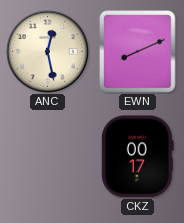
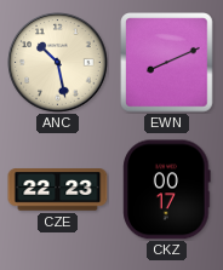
ANC: 12:28 -> 10:28 (58, 63)
CZE: none -> 22:23 (58, 190)
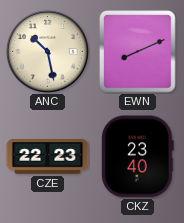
CKZ: 00:17 -> 23:40 (138, 157)
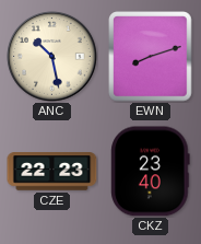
EWN: 8:11 -> 8:12 (151, 57)
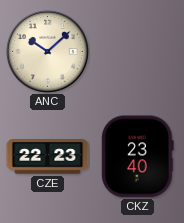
ANC: 10:28 -> 10:08 (48, 52)
EWN: 8:12 -> none (151, 57)
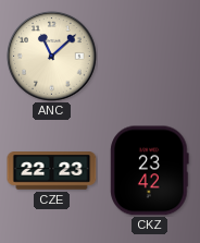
ANC: 10:08 -> 11:08 (52, 57)
CKZ: 23:40 -> 23:42 (150, 171)
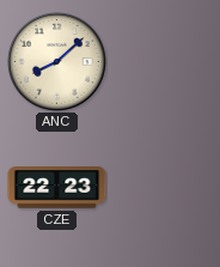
ANC: 11:08 -> 8:08 (57, 62)
CKZ: 23:42 -> none (150, 171)
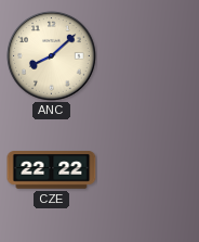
CZE: 22:23 -> 22:22 (52, 170)
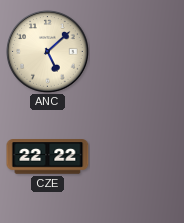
ANC: 8:08 -> 5:08 (48, 52)
